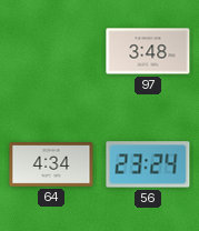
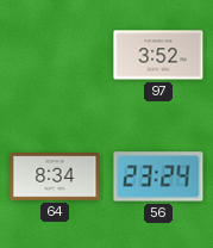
97: 3:48 -> 3:52 (158, 55)
64: 4:34 -> 8:34 (55, 178)
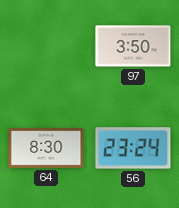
97: 3:52 -> 3:50 (133, 46)
64: 8:34 -> 8:30 (46, 149)
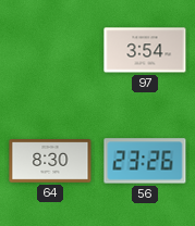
97: 3:50 -> 3:54 (145, 50)
56: 23:24 -> 23:26 (145, 161)
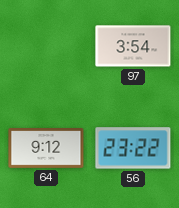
64: 8:30 -> 9:12 (46, 149)
56: 23:26 -> 23:22 (133, 148)
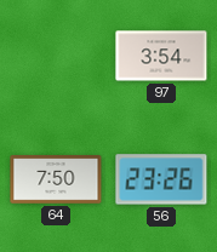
64: 9:12 -> 7:50 (56, 181)
56: 23:22 -> 23:26 (161, 179)
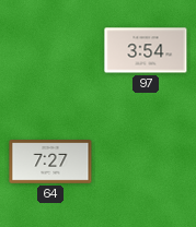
64: 7:50 -> 7:27 (50, 163)
56: 23:26 -> none (161, 179)
